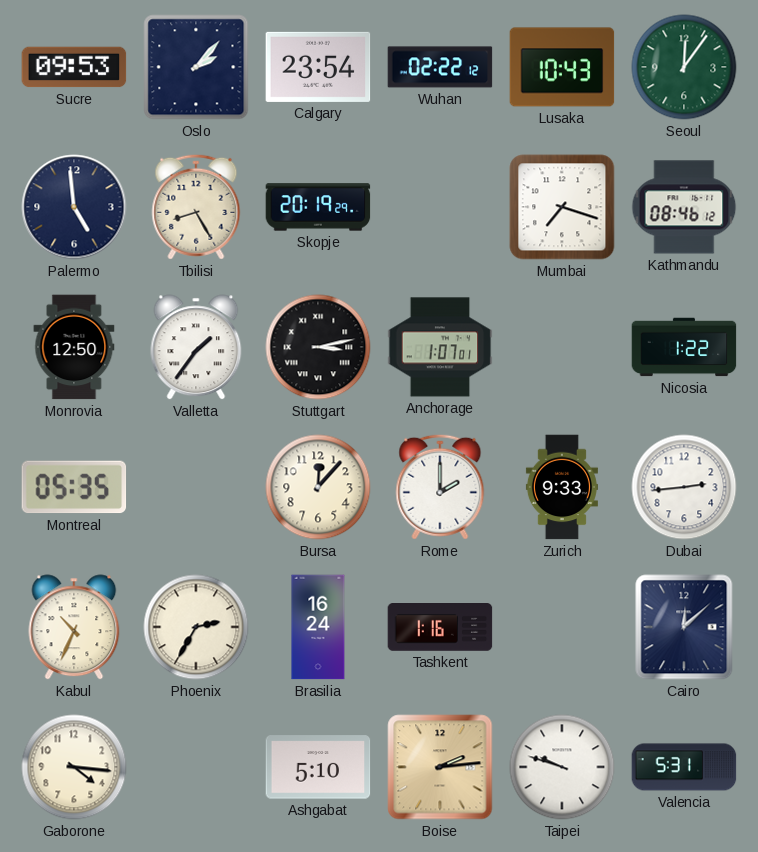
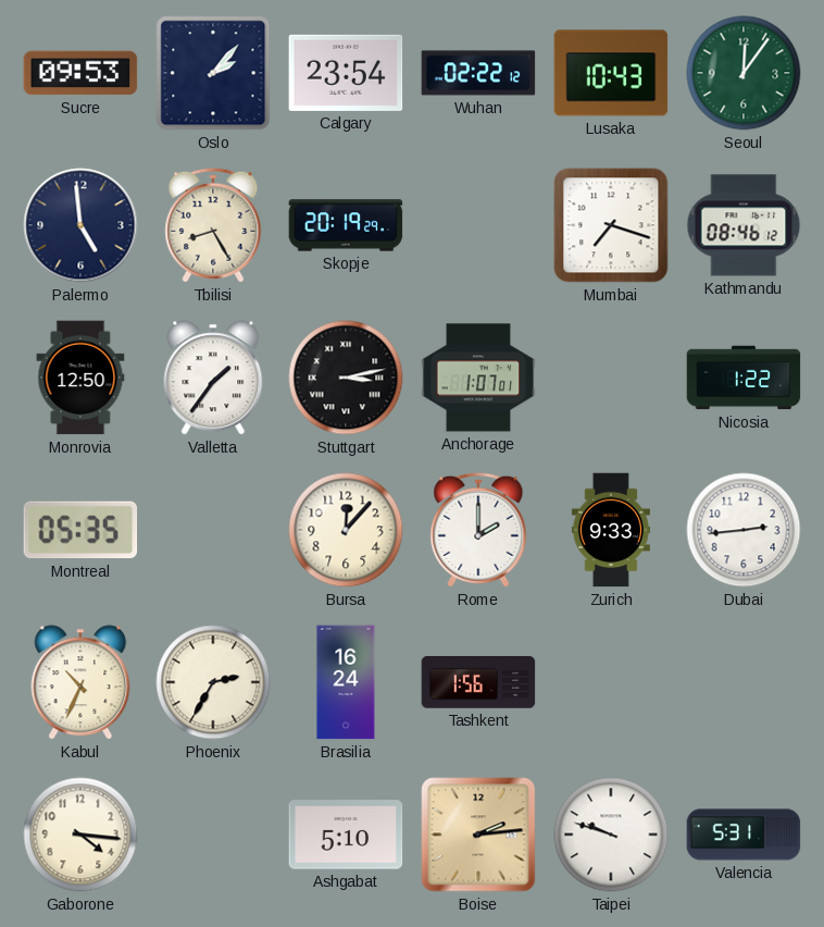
Tashkent: 1:16 -> 1:56 (478, 683)
Cairo: 12:08 -> none (684, 627)
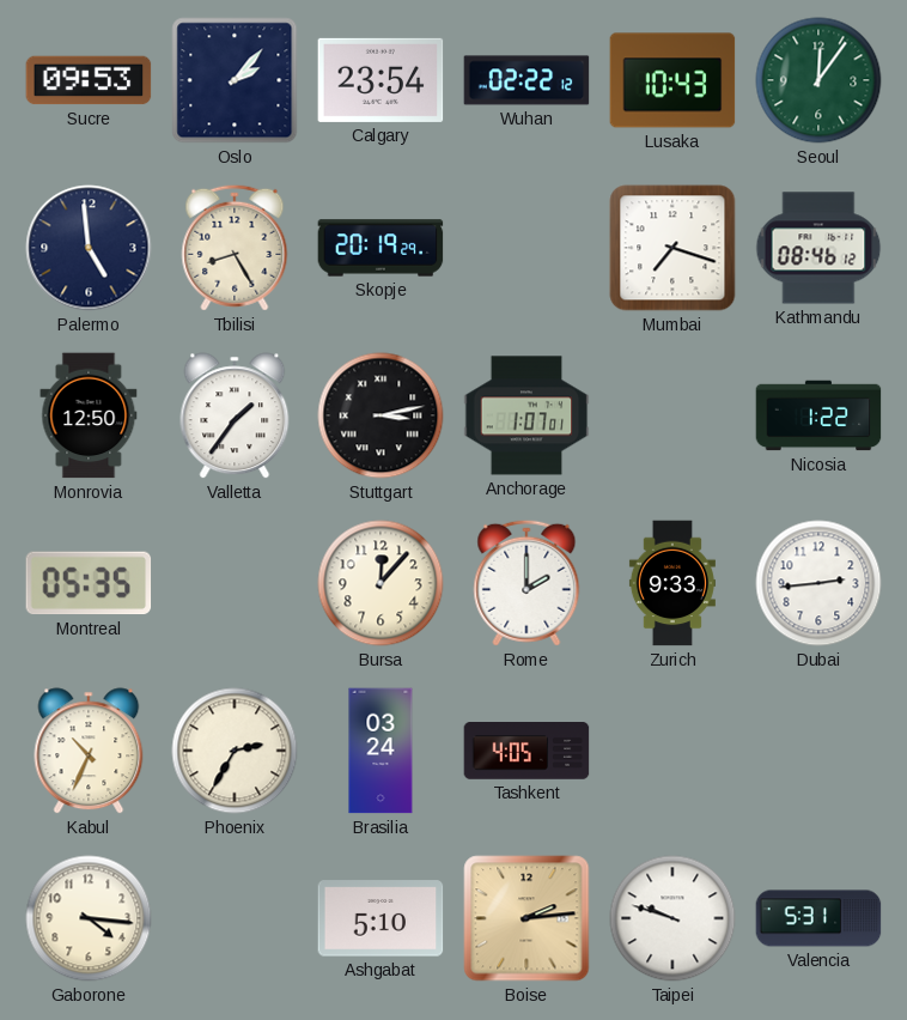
Brasilia: 16:24 -> 03:24 (381, 751)
Tashkent: 1:56 -> 4:05 (526, 752)
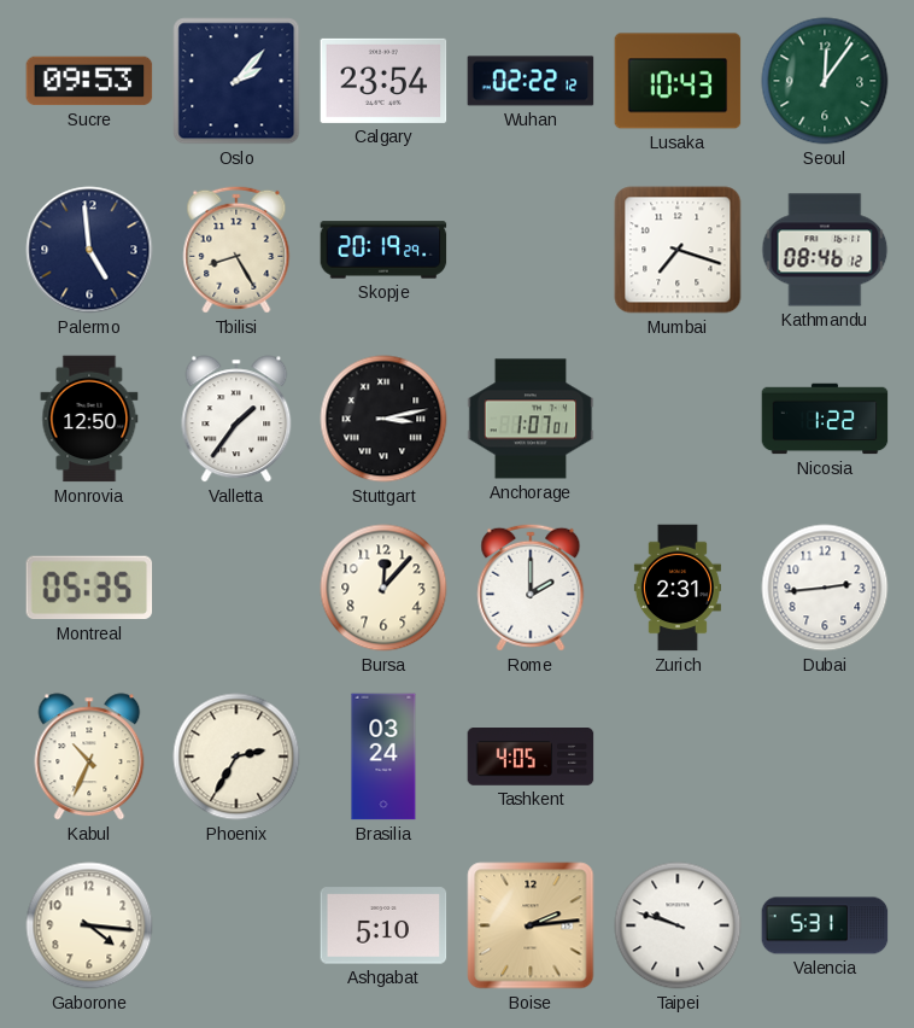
Zurich: 9:33 -> 2:31 (678, 588)
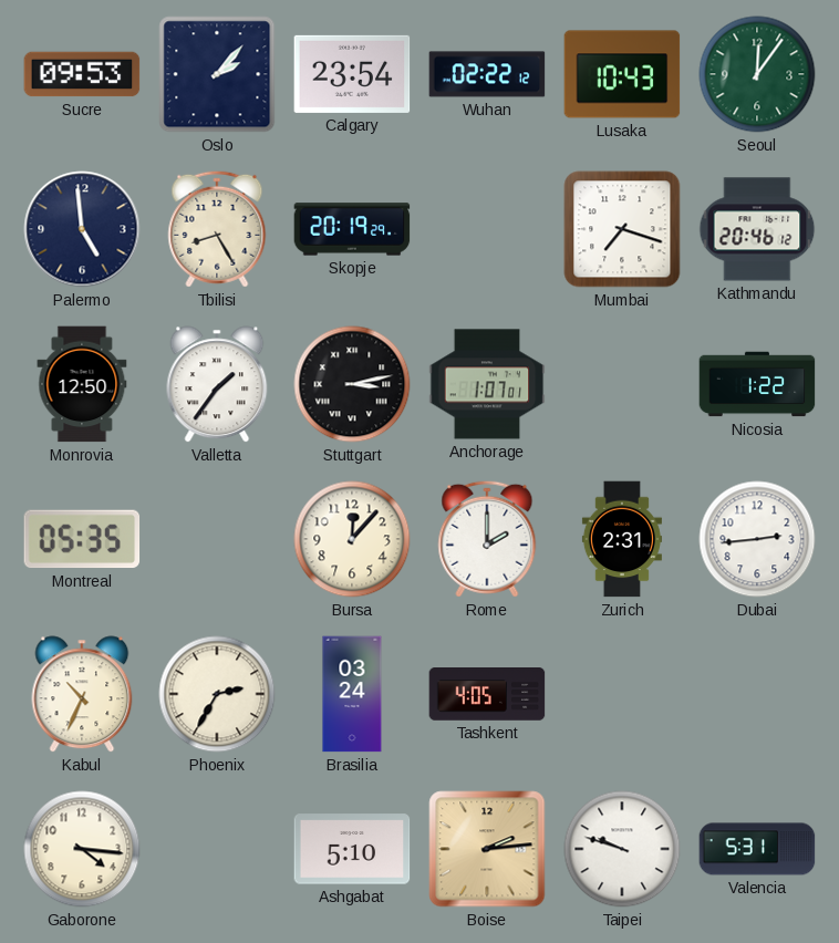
Kathmandu: 08:46 -> 20:46 (757, 229)
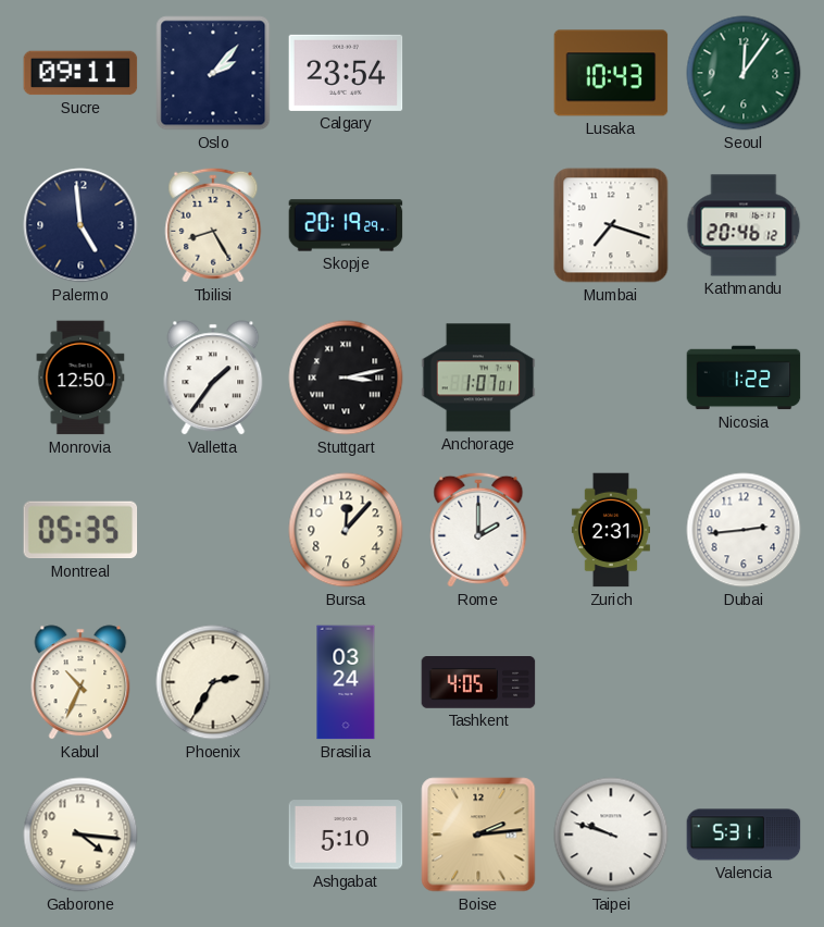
Sucre: 09:53 -> 09:11 (80, 73)
Wuhan: 02:22 -> none (487, 74)
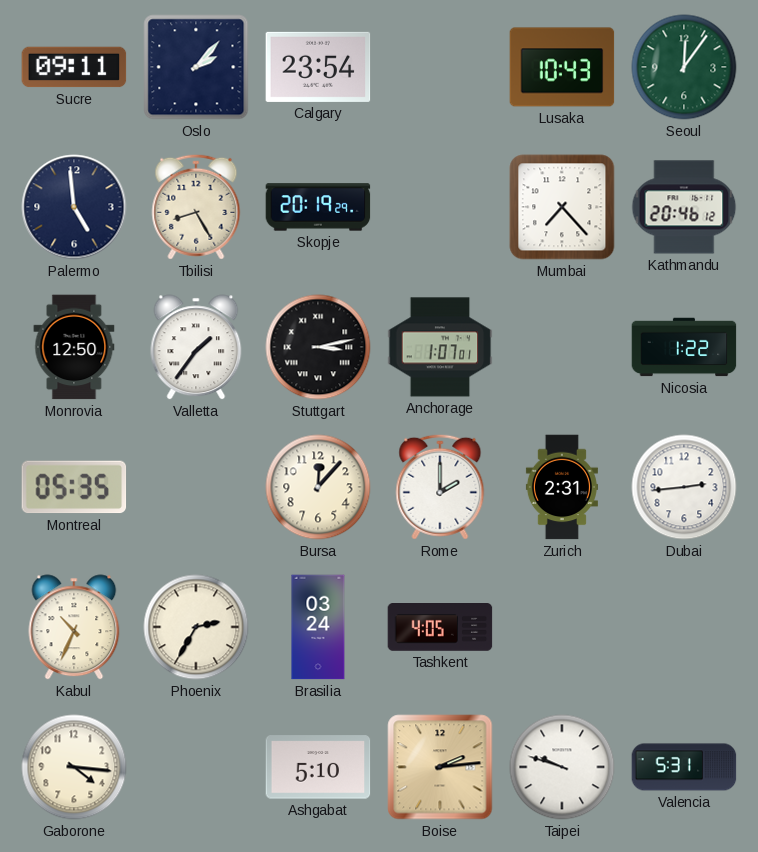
Mumbai: 7:18 -> 7:23 (562, 207)
